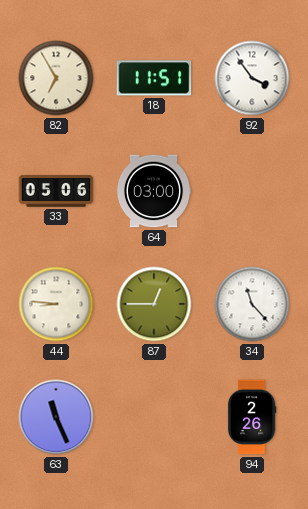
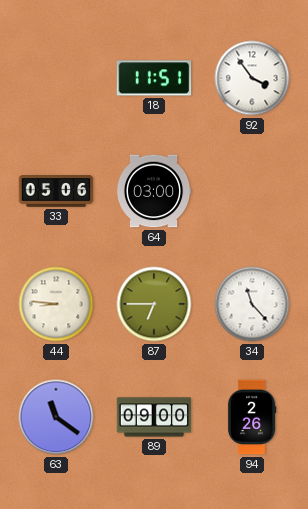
82: 6:55 -> none (56, 78)
87: 12:45 -> 6:45 (154, 304)
63: 11:26 -> 11:21 (56, 417)
89: none -> 09:00 (154, 417)
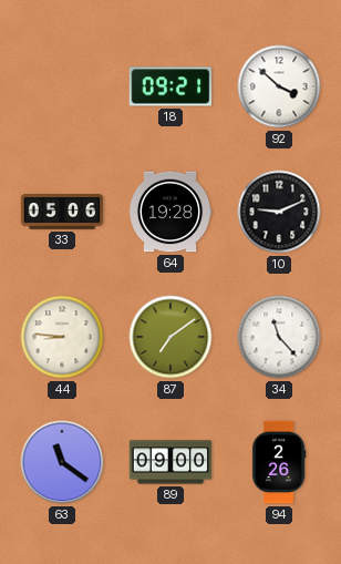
18: 11:51 -> 09:21 (170, 86)
92: 3:54 -> 3:52 (279, 86)
64: 03:00 -> 19:28 (170, 212)
10: none -> 9:11 (279, 212)
87: 6:45 -> 7:09 (170, 337)
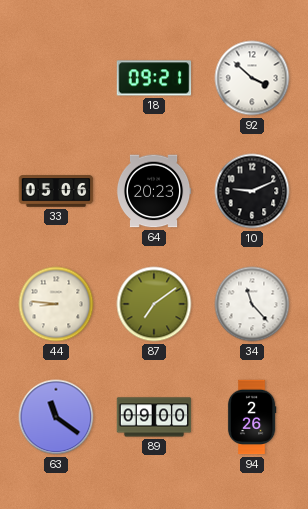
64: 19:28 -> 20:23 (154, 191)
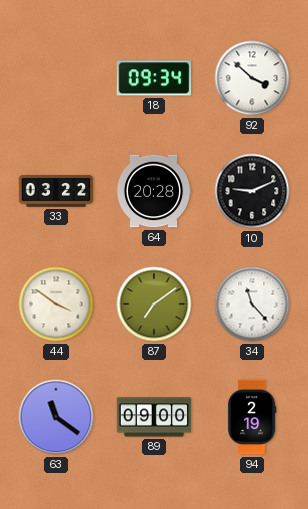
18: 09:21 -> 09:34 (154, 78)
33: 05:06 -> 03:22 (56, 191)
64: 20:23 -> 20:28 (154, 191)
44: 8:46 -> 3:51 (56, 304)
94: 2:26 -> 2:19 (252, 417)
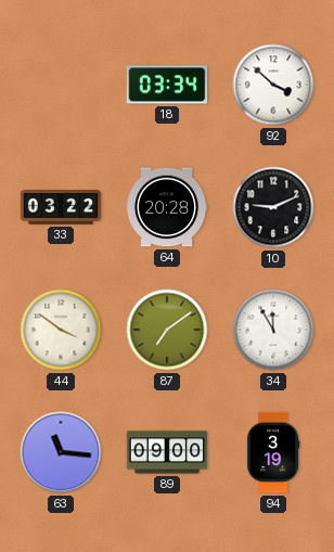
18: 09:34 -> 03:34 (167, 85)
34: 11:23 -> 11:55 (273, 330)
63: 11:21 -> 11:16 (61, 452)
94: 2:19 -> 3:19 (273, 452)
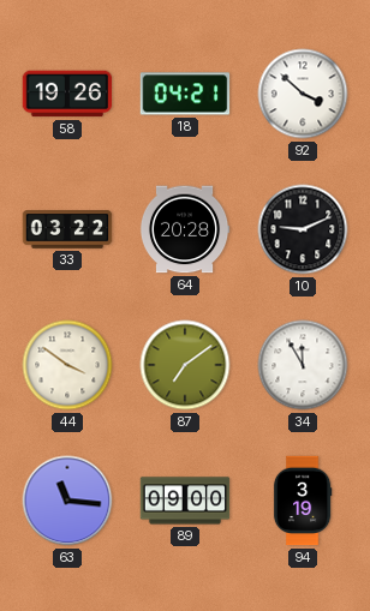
58: none -> 19:26 (67, 94)
18: 03:34 -> 04:21 (185, 94)
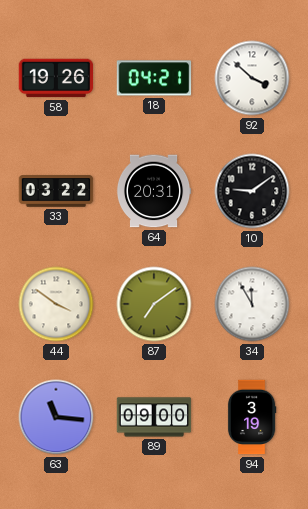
64: 20:28 -> 20:31 (154, 191)
10: 9:11 -> 9:09 (252, 191)
